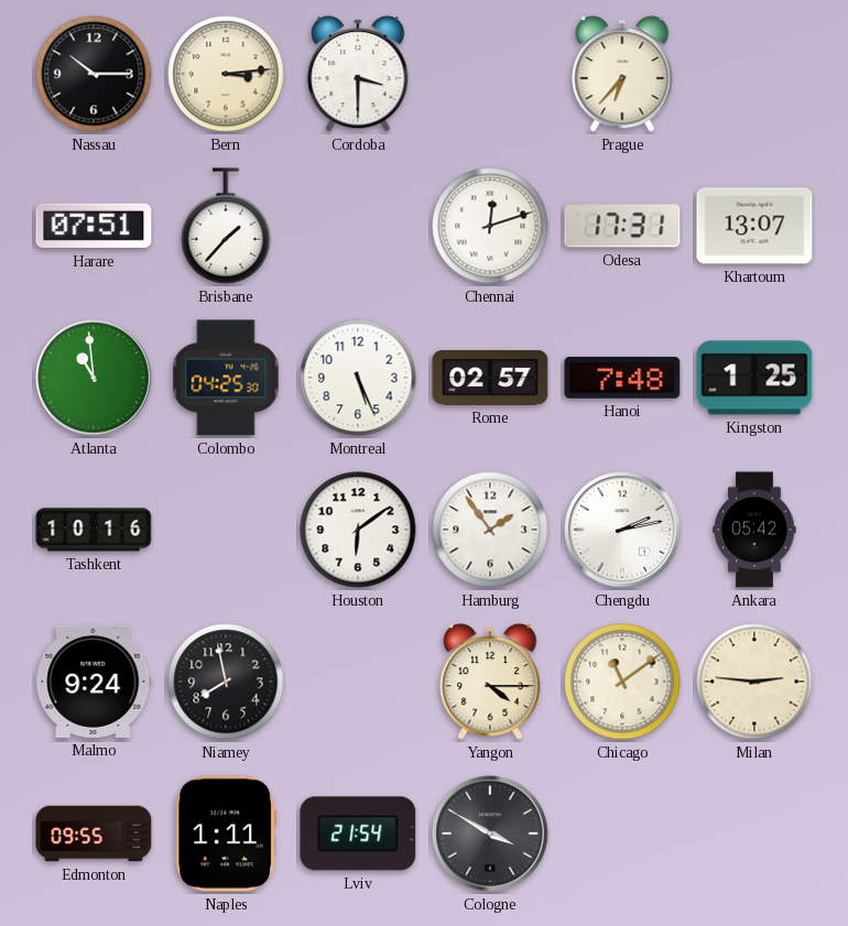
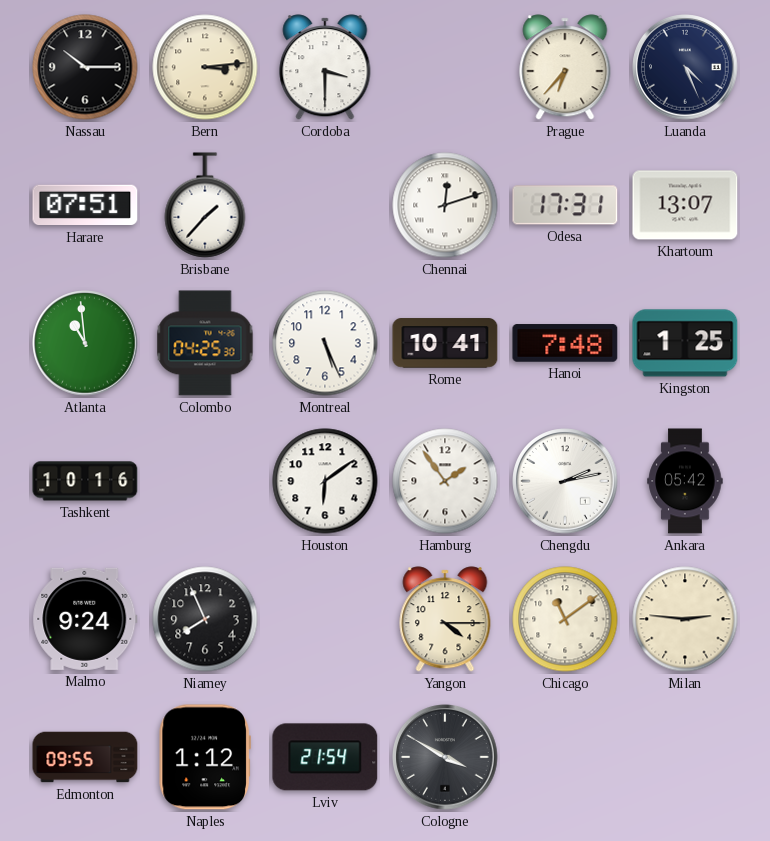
Luanda: none -> 4:26 (685, 67)
Rome: 02:57 -> 10:41 (445, 343)
Niamey: 7:58 -> 7:56 (205, 619)
Naples: 1:11 -> 1:12 (205, 757)
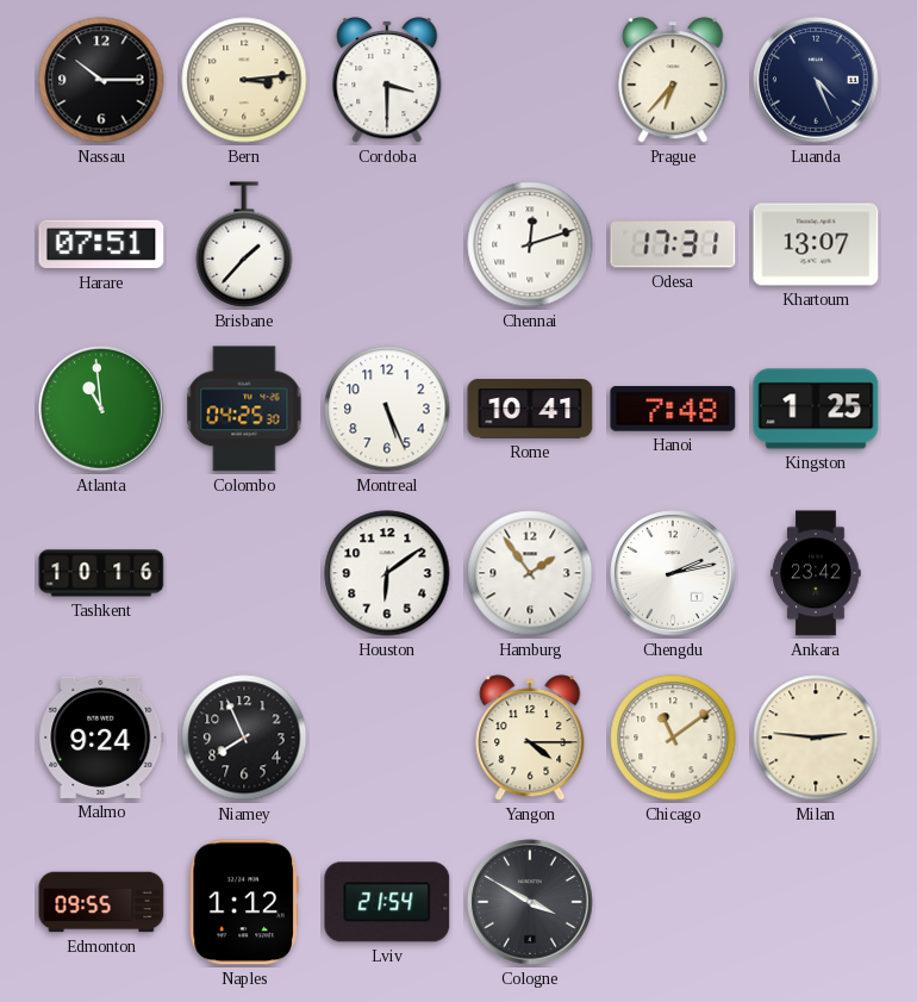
Ankara: 05:42 -> 23:42 (816, 573)
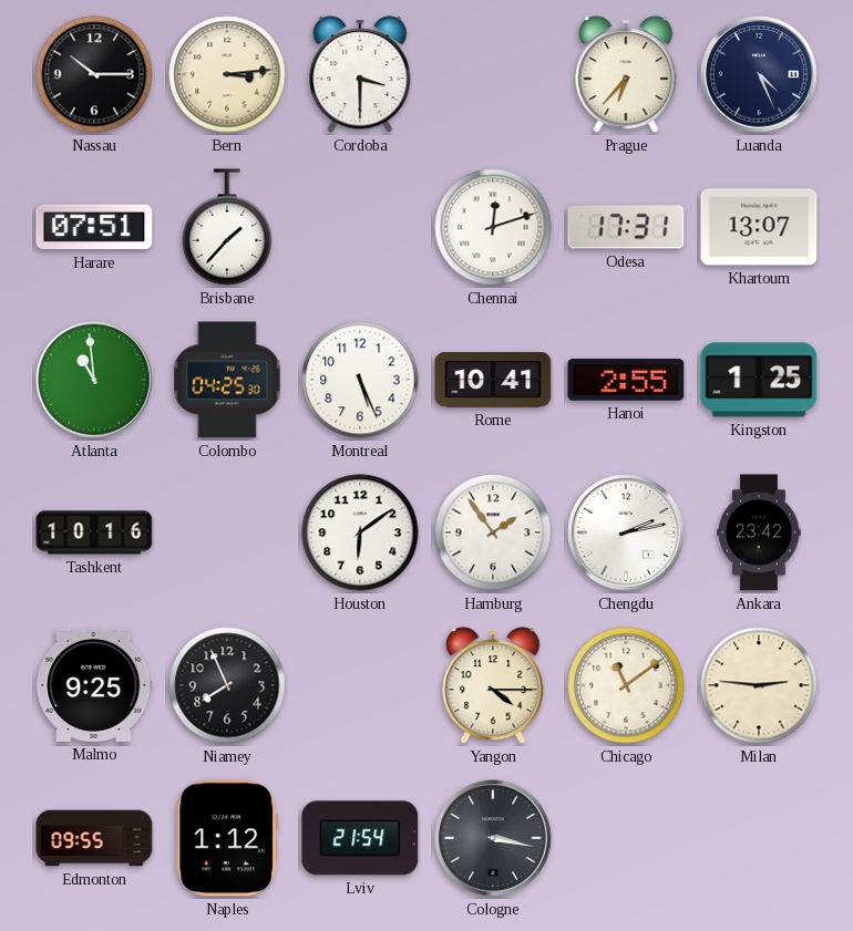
Hanoi: 7:48 -> 2:55 (626, 380)
Malmo: 9:24 -> 9:25 (94, 685)
Cologne: 3:50 -> 3:17 (493, 838)
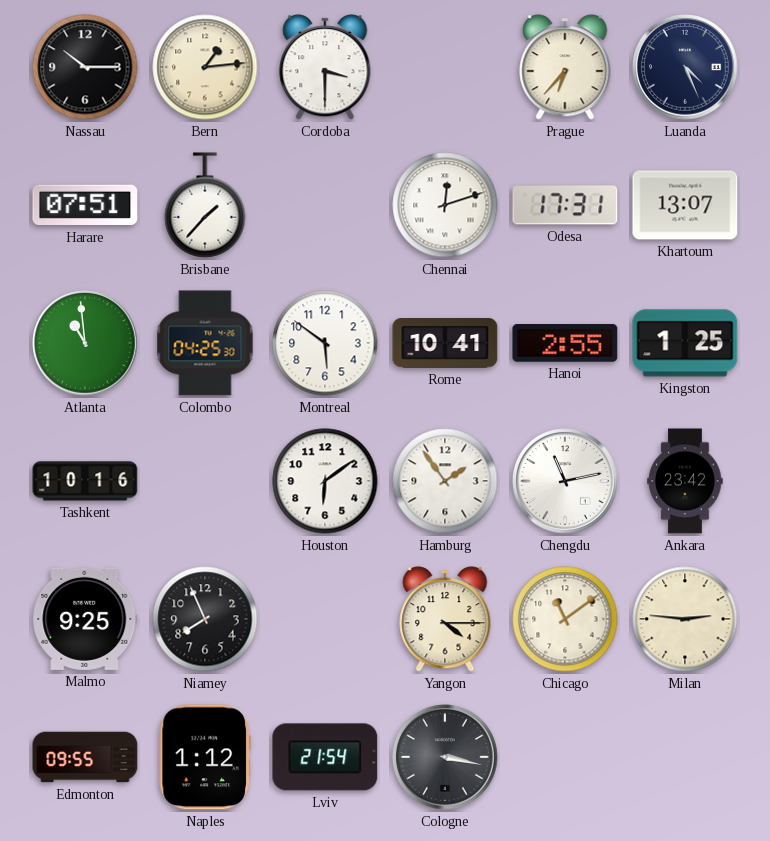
Bern: 3:14 -> 1:14 (205, 67)
Montreal: 5:26 -> 5:51 (325, 343)
Chengdu: 2:13 -> 11:13 (565, 481)
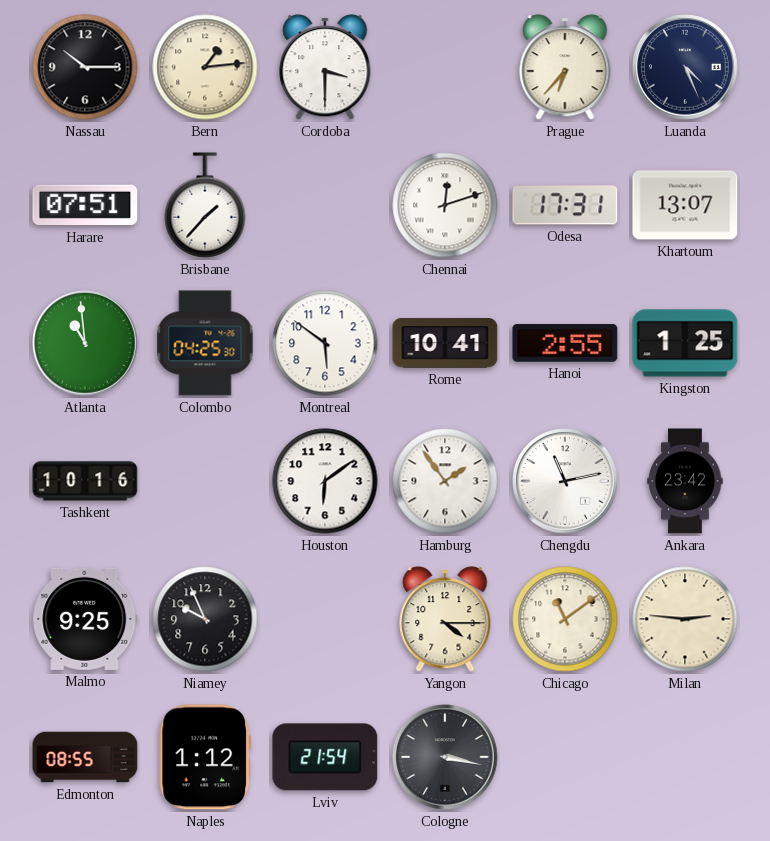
Niamey: 7:56 -> 9:56 (205, 619)
Edmonton: 09:55 -> 08:55 (85, 757)
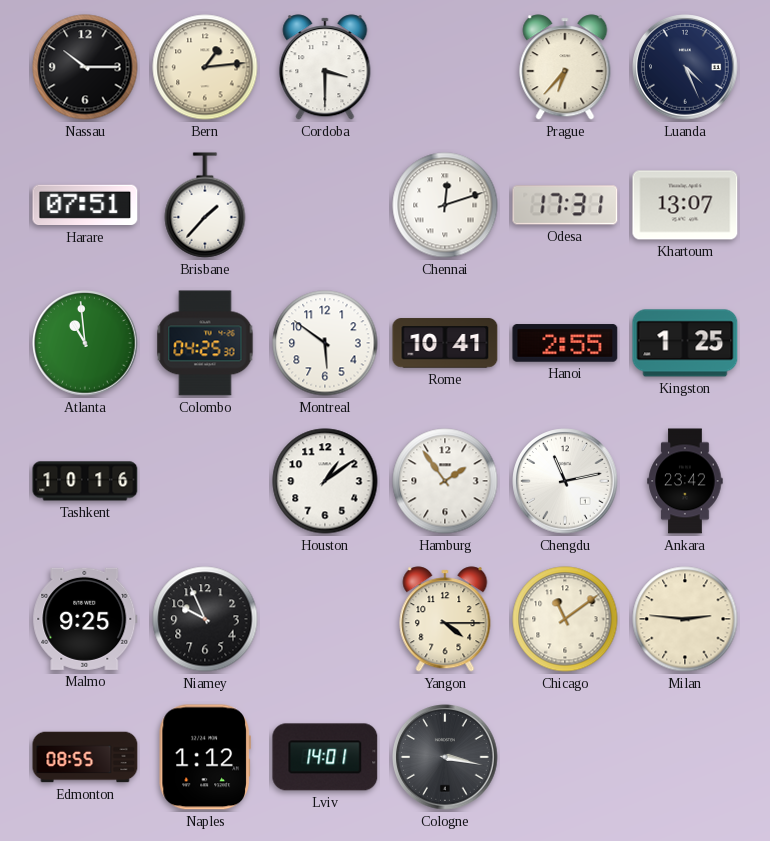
Houston: 6:09 -> 1:09 (325, 481)
Lviv: 21:54 -> 14:01 (325, 757)
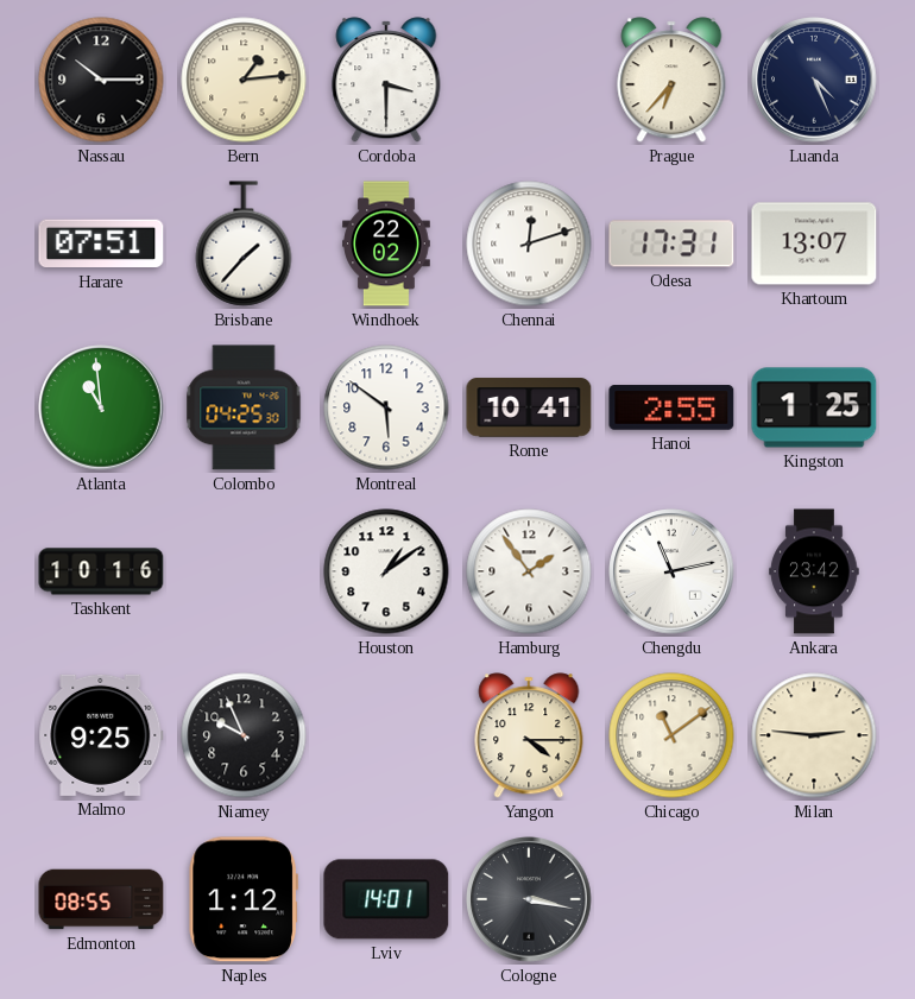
Windhoek: none -> 22:02 (386, 244)
